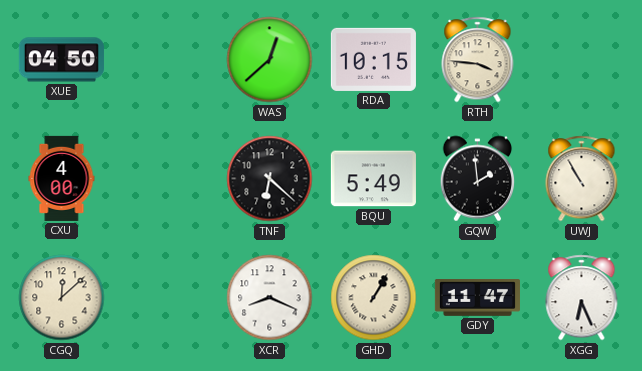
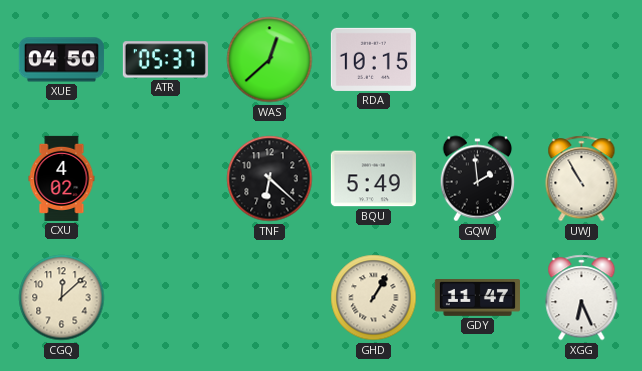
ATR: none -> 05:37 (165, 60)
RTH: 3:46 -> none (478, 60)
CXU: 4:00 -> 4:02 (62, 178)
XCR: 8:19 -> none (270, 298)
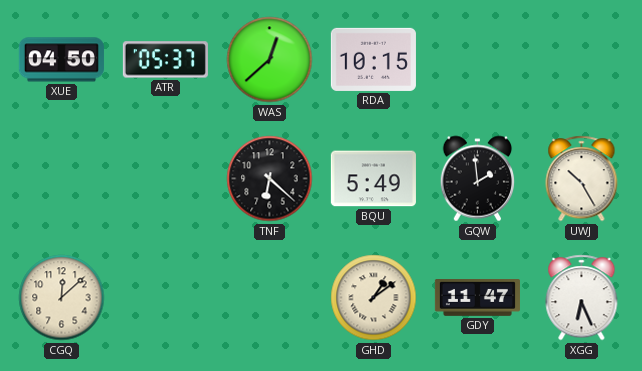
CXU: 4:02 -> none (62, 178)
UWJ: 10:55 -> 10:25 (582, 179)
GHD: 1:05 -> 1:09 (374, 298)
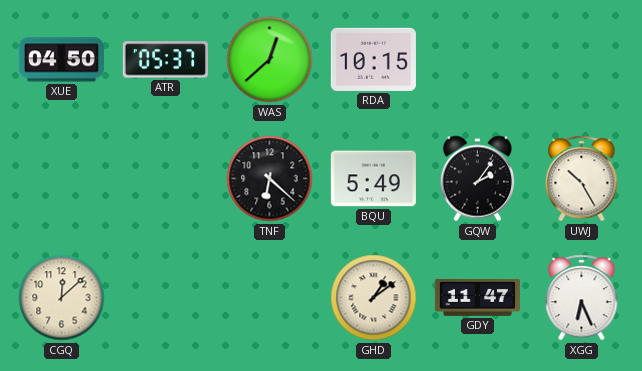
GQW: 1:59 -> 2:06 (478, 179)
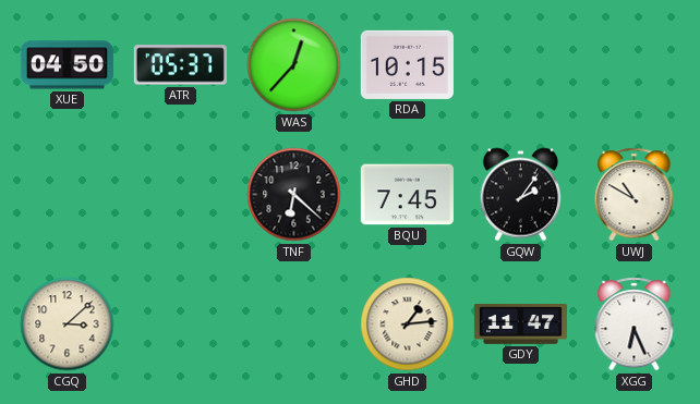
WAS: 12:38 -> 12:37 (294, 65)
BQU: 5:49 -> 7:45 (407, 195)
UWJ: 10:25 -> 10:50 (635, 195)
CGQ: 12:08 -> 3:08 (68, 325)
GHD: 1:09 -> 1:14 (408, 325)
